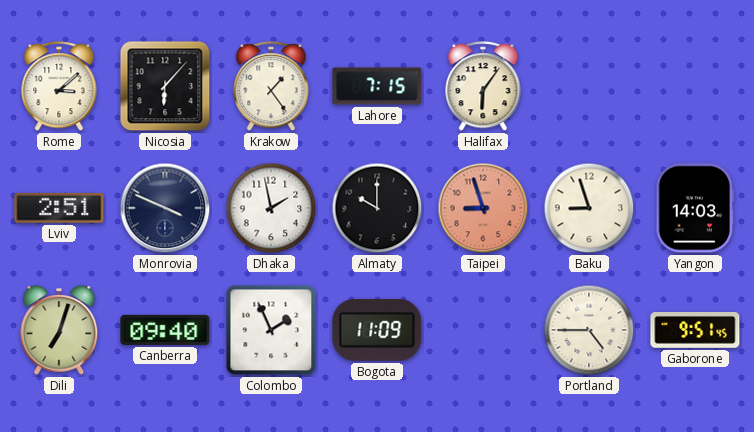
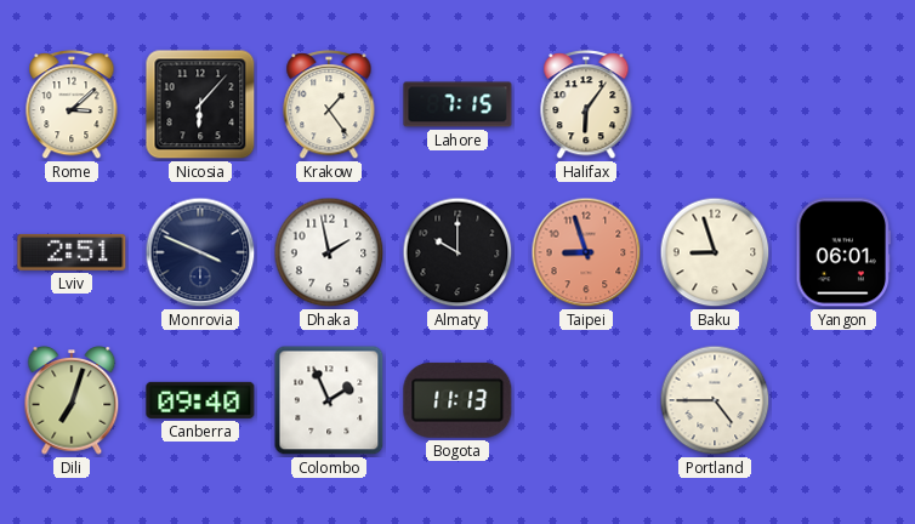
Yangon: 14:03 -> 06:01 (843, 252)
Bogota: 11:09 -> 11:13 (457, 400)
Gaborone: 9:51 -> none (695, 331)
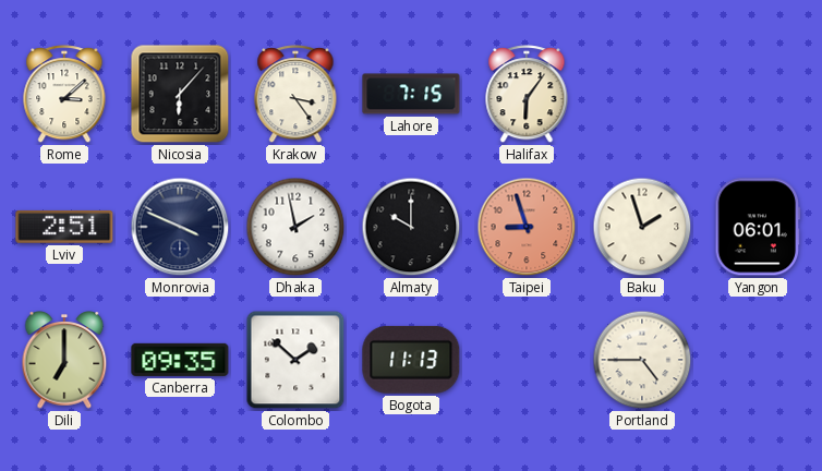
Krakow: 1:24 -> 3:24 (295, 95)
Baku: 8:57 -> 1:57 (642, 227)
Dili: 7:03 -> 7:00 (64, 360)
Canberra: 09:40 -> 09:35 (180, 360)
Colombo: 1:56 -> 1:52 (295, 360)
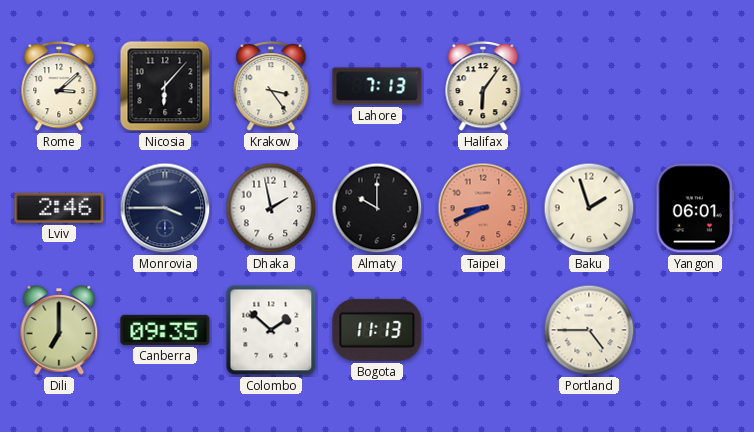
Lahore: 7:15 -> 7:13 (377, 86)
Lviv: 2:51 -> 2:46 (59, 208)
Monrovia: 3:49 -> 3:45 (165, 208)
Taipei: 8:57 -> 8:41 (483, 208)
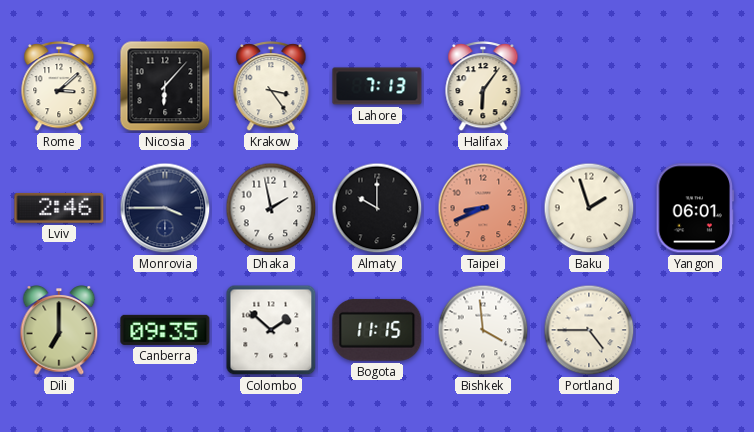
Bogota: 11:13 -> 11:15 (377, 330)
Bishkek: none -> 3:59 (483, 330)
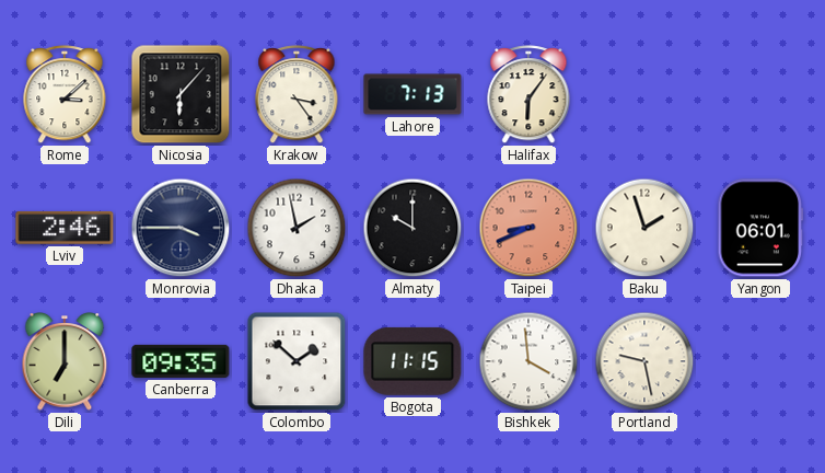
Portland: 4:45 -> 9:28 (644, 361)
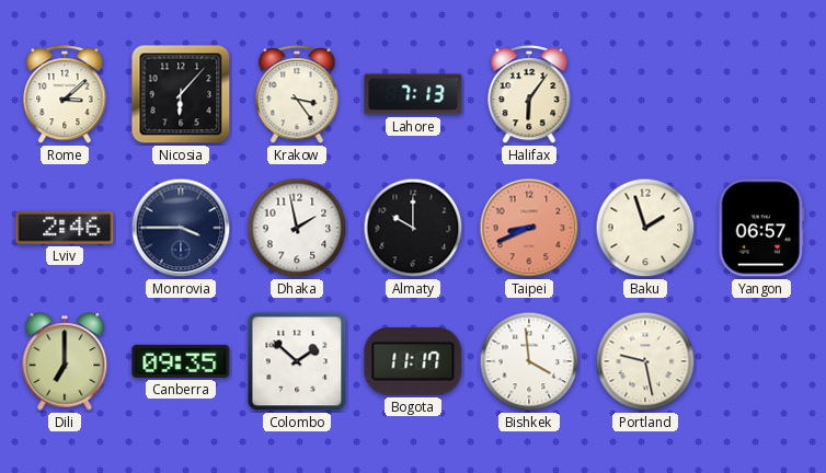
Yangon: 06:01 -> 06:57 (761, 228)
Bogota: 11:15 -> 11:17 (413, 361)
